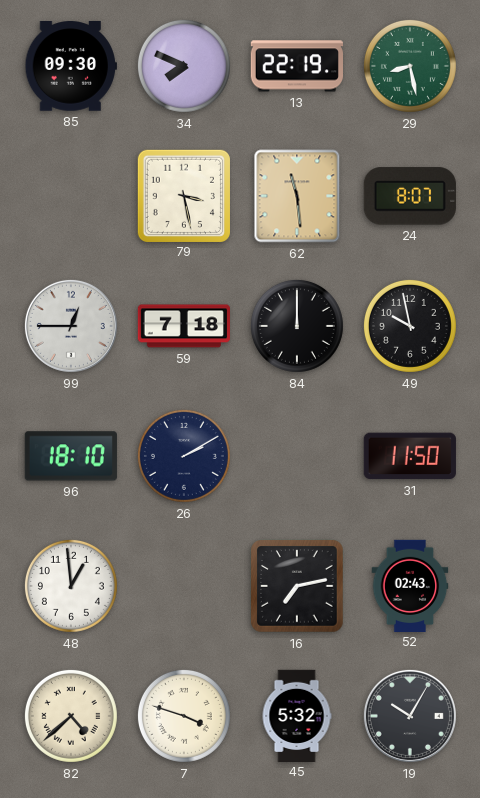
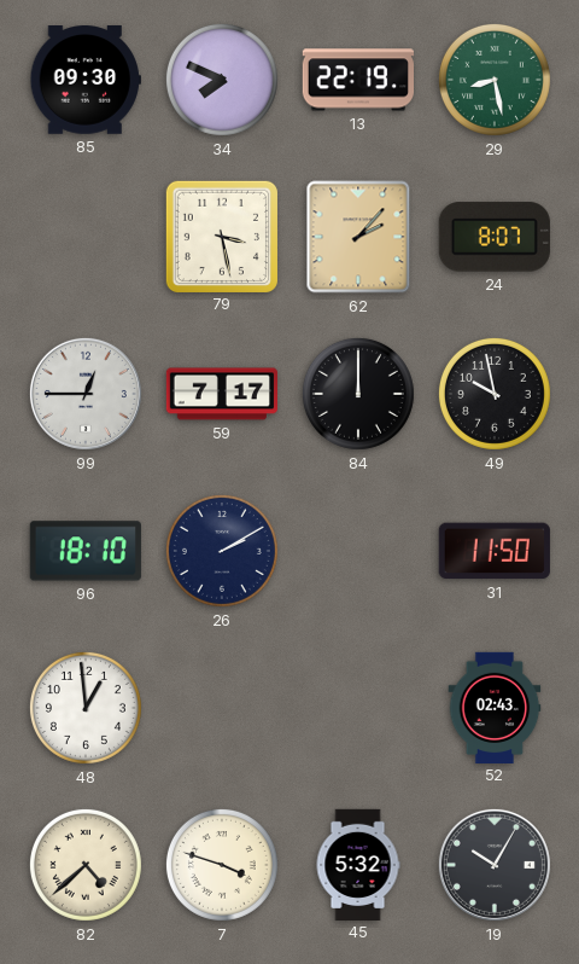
62: 11:29 -> 2:07 (358, 237)
59: 7:18 -> 7:17 (221, 394)
16: 7:13 -> none (298, 586)
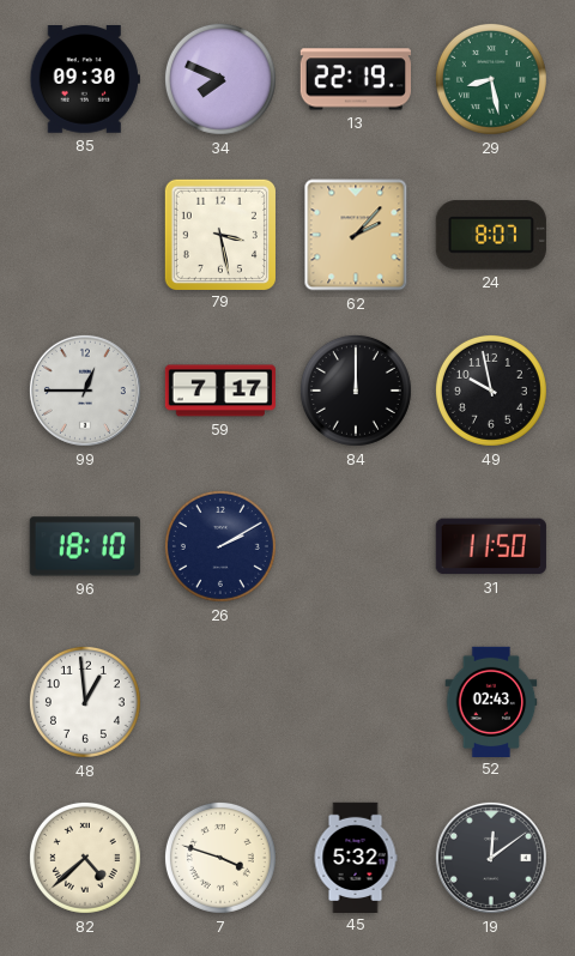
19: 10:05 -> 12:09 (491, 858)
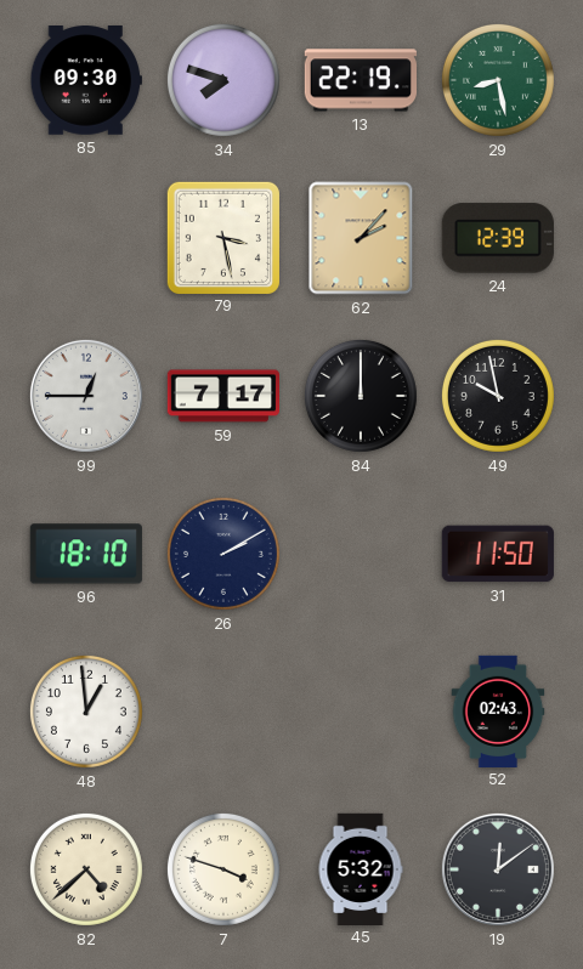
34: 7:49 -> 7:48 (223, 80)
24: 8:07 -> 12:39 (498, 238)
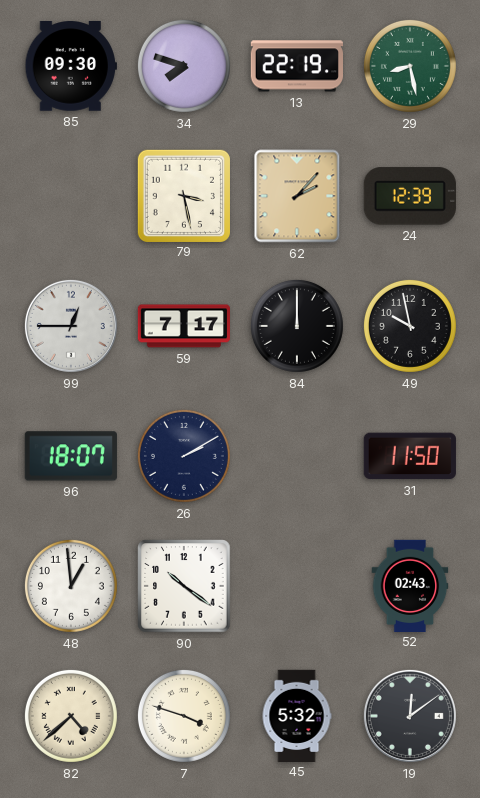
96: 18:10 -> 18:07 (71, 456)
90: none -> 10:21 (184, 586)
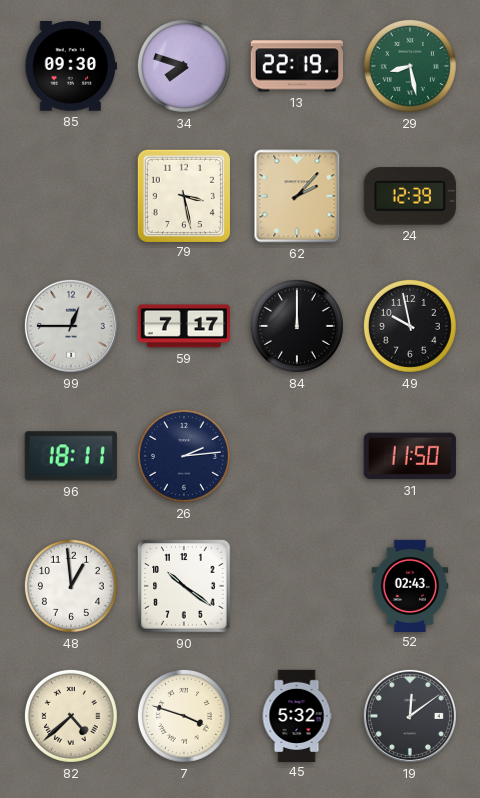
96: 18:07 -> 18:11 (71, 456)
26: 2:10 -> 2:14 (184, 456)
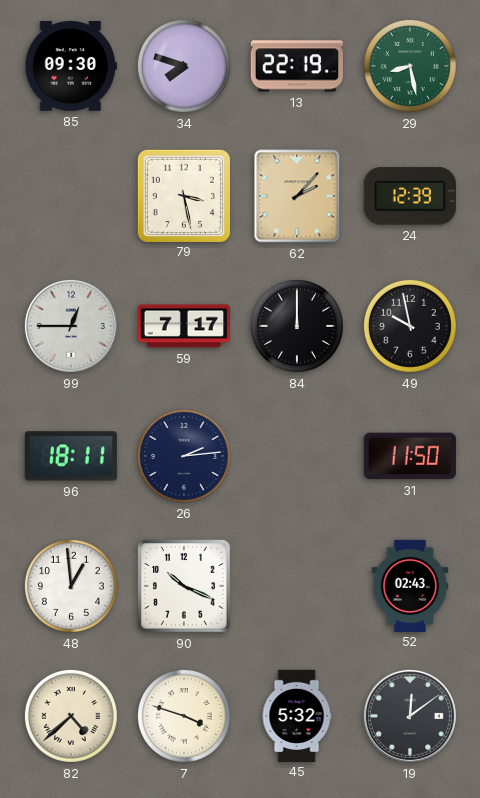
90: 10:21 -> 10:19 (184, 586)
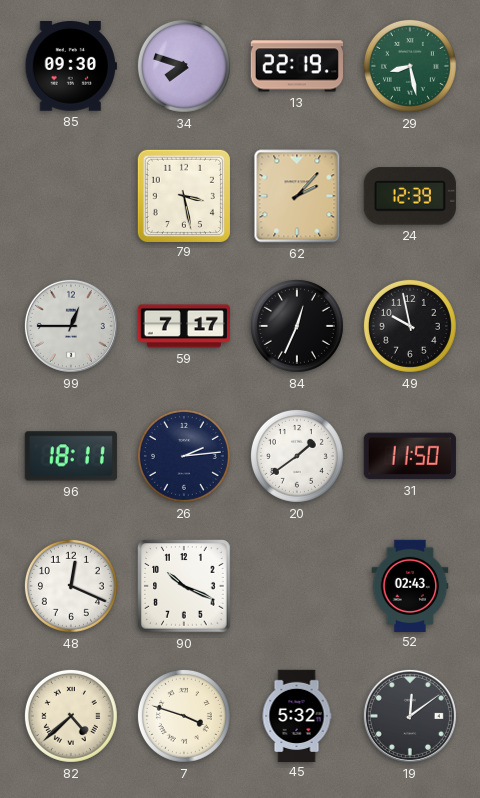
84: 12:00 -> 12:34 (297, 326)
20: none -> 1:39 (297, 456)
48: 12:59 -> 12:19 (71, 586)
